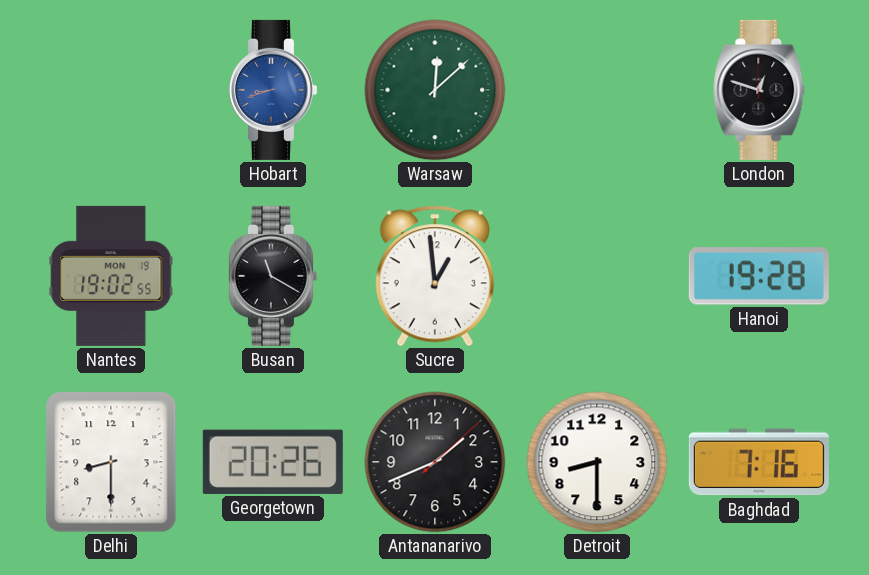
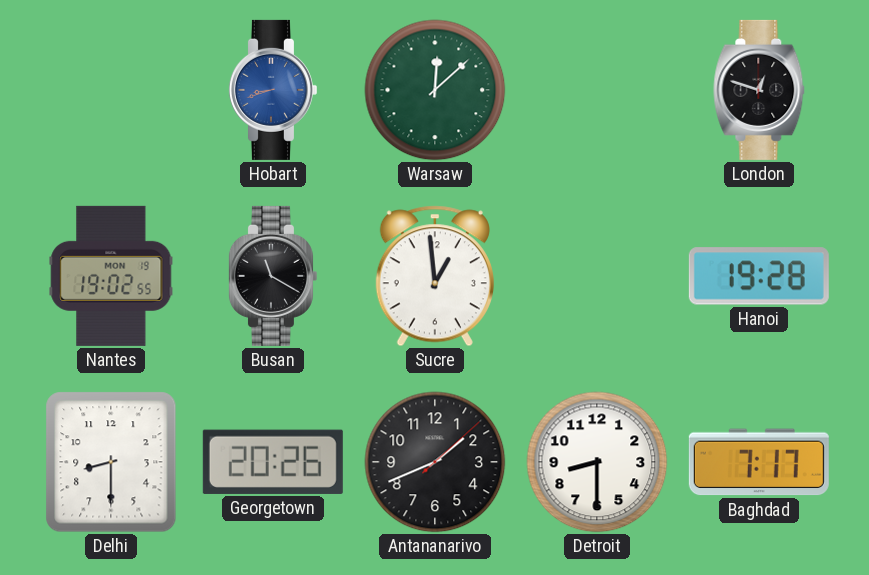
Baghdad: 7:16 -> 7:17 (759, 462)
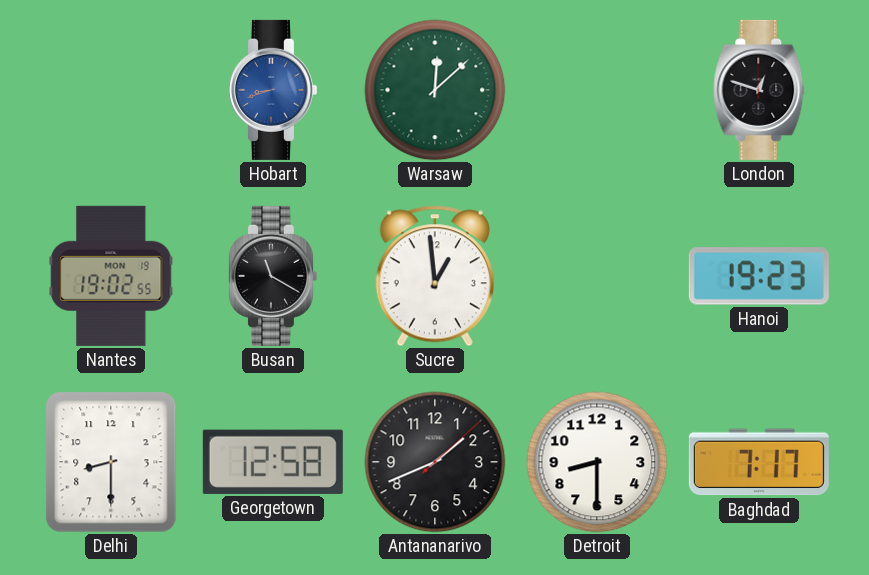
Hanoi: 19:28 -> 19:23 (759, 276)
Georgetown: 20:26 -> 12:58 (273, 462)
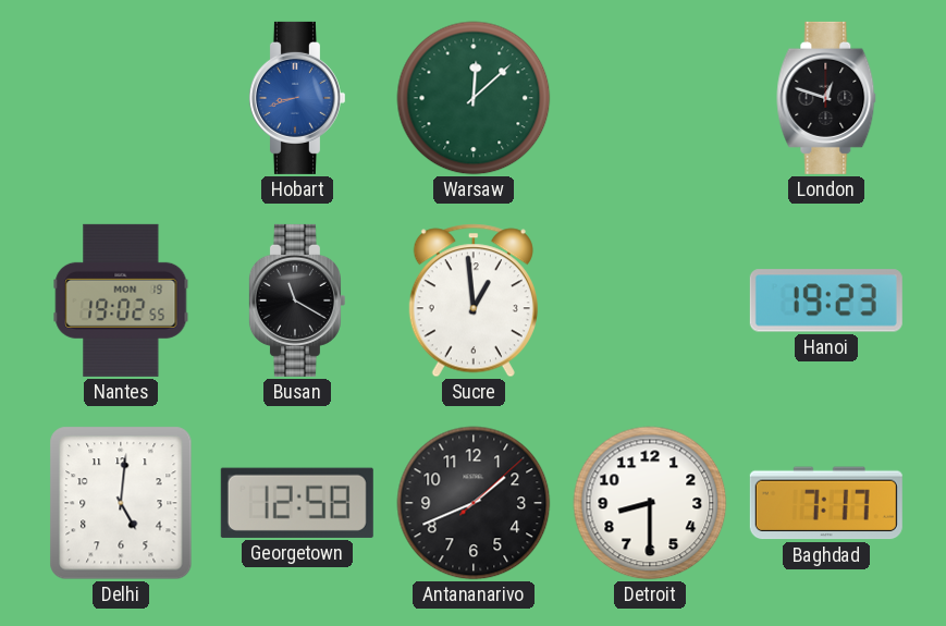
Delhi: 8:30 -> 5:01 (121, 503)
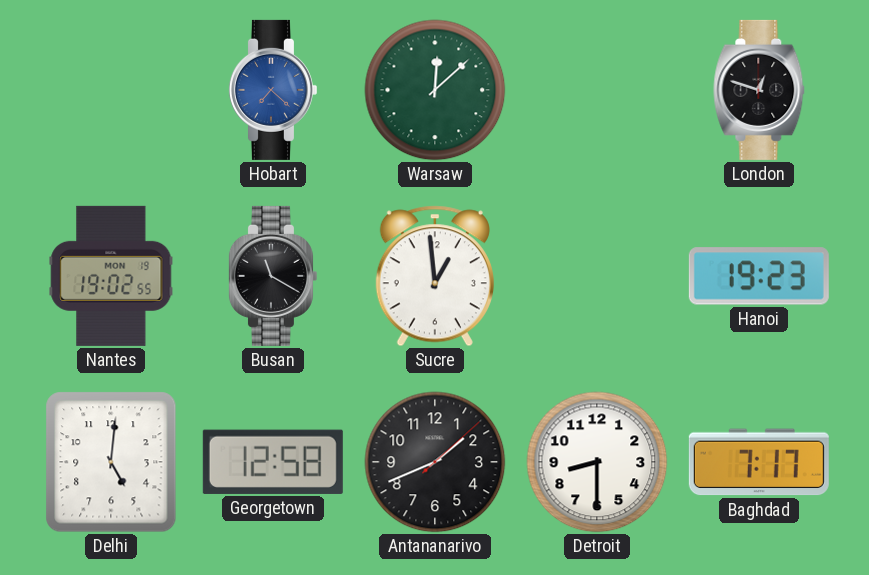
Hobart: 8:42 -> 7:22 (272, 90)
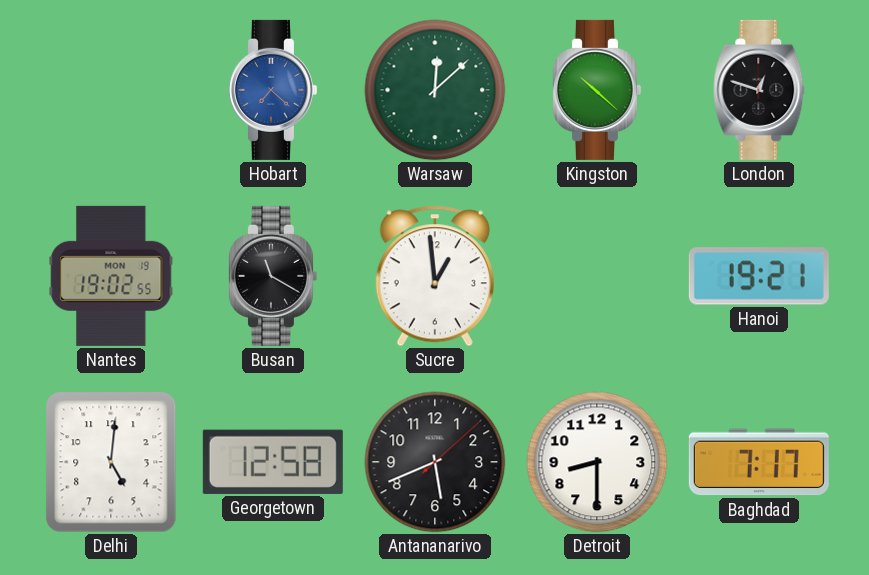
Kingston: none -> 10:22 (596, 90)
Hanoi: 19:23 -> 19:21 (759, 276)
Antananarivo: 1:41 -> 5:41 (435, 462)
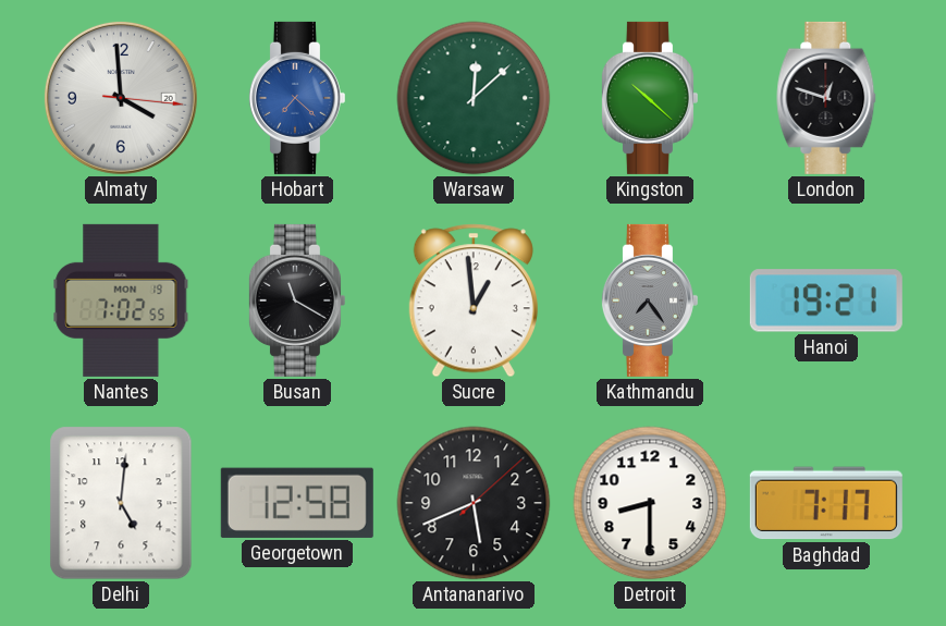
Almaty: none -> 3:59 (121, 98)
Nantes: 19:02 -> 7:02 (121, 300)
Kathmandu: none -> 7:24 (649, 300)
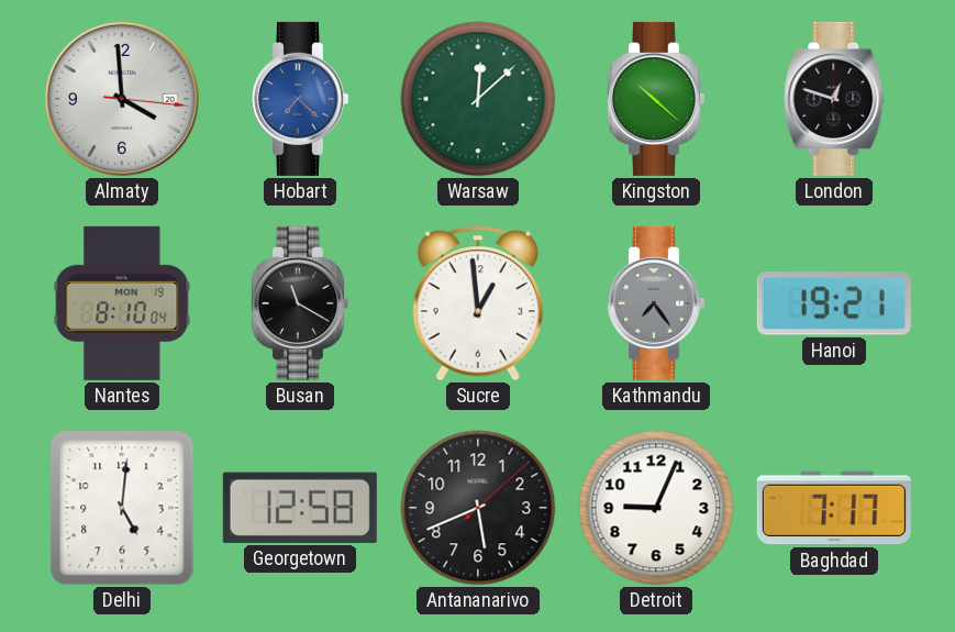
Nantes: 7:02 -> 8:10 (122, 303)
Detroit: 8:30 -> 9:04 (656, 508)
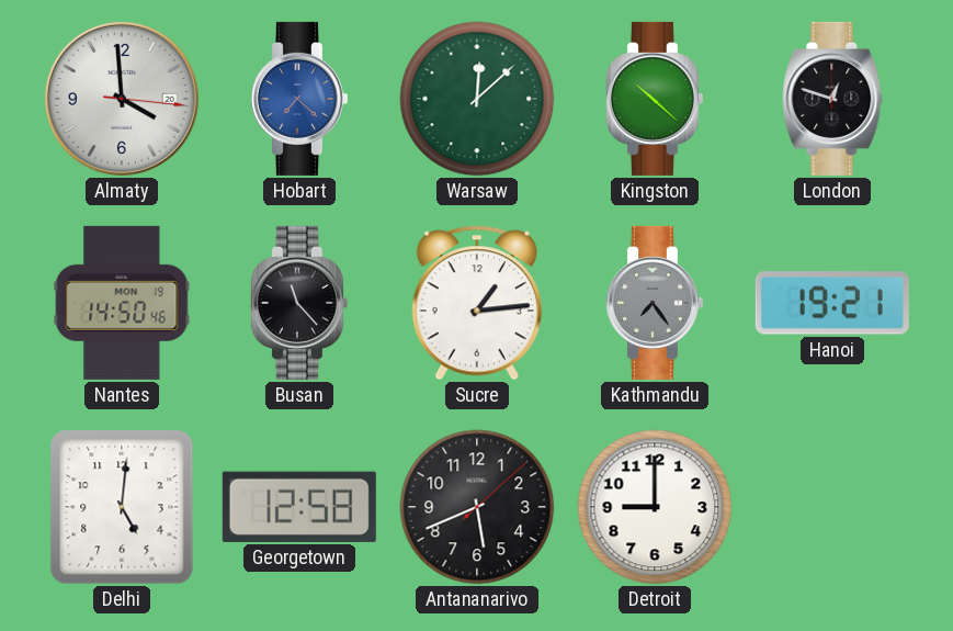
Nantes: 8:10 -> 14:50 (122, 303)
Busan: 11:20 -> 11:23 (298, 303)
Sucre: 12:59 -> 1:14 (477, 303)
Detroit: 9:04 -> 9:00 (655, 507)
Baghdad: 7:17 -> none (834, 508)
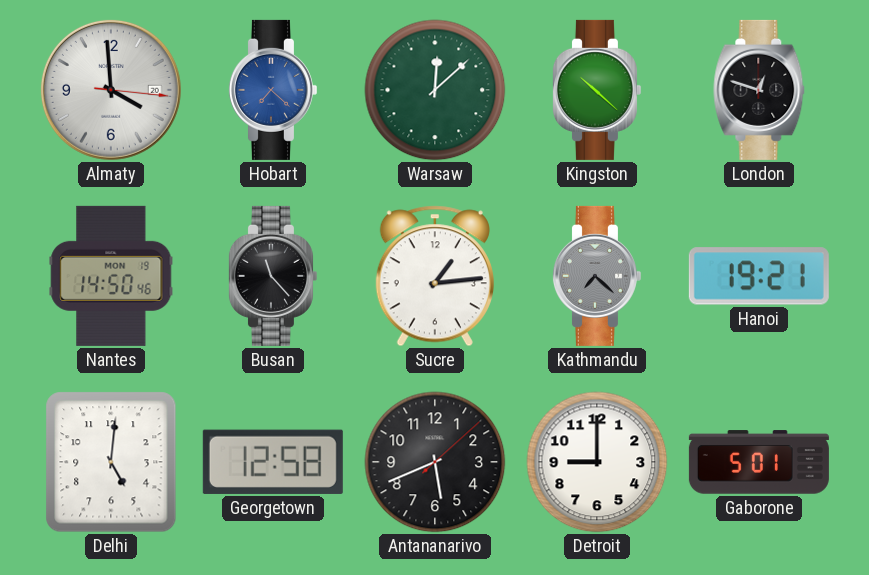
Kathmandu: 7:24 -> 7:22 (596, 276)
Gaborone: none -> 5:01 (759, 462)
